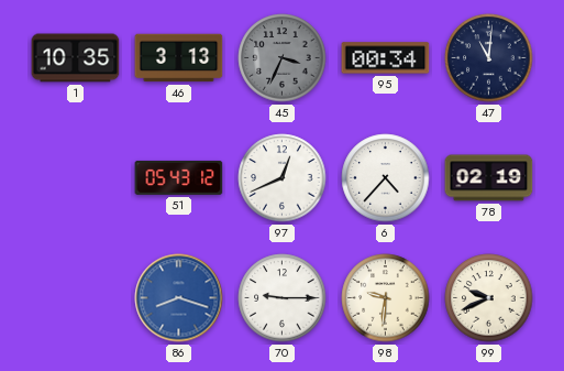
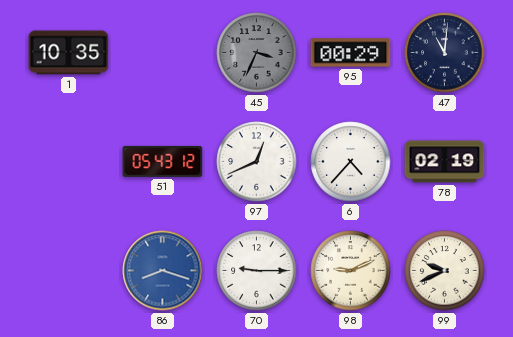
46: 3:13 -> none (179, 58)
95: 00:34 -> 00:29 (351, 53)
98: 9:31 -> 9:11 (351, 271)
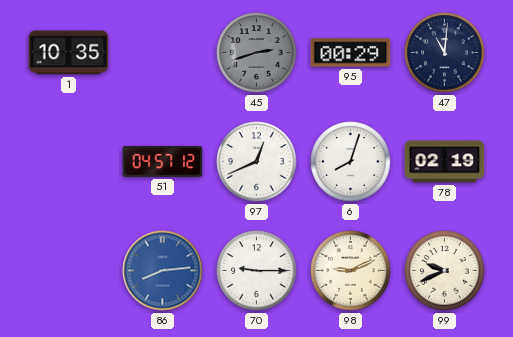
45: 3:34 -> 2:42 (257, 53)
51: 05:43 -> 04:57 (163, 161)
6: 4:37 -> 8:03 (351, 162)
86: 8:18 -> 8:14 (163, 271)
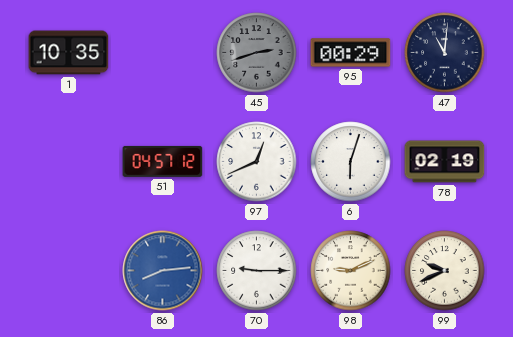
6: 8:03 -> 6:03 (351, 162)
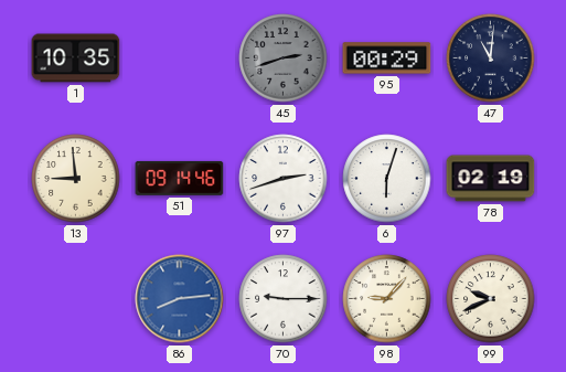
13: none -> 8:59 (76, 179)
51: 04:57 -> 09:14 (180, 178)
97: 12:41 -> 2:42 (284, 179)
98: 9:11 -> 9:07 (387, 299)
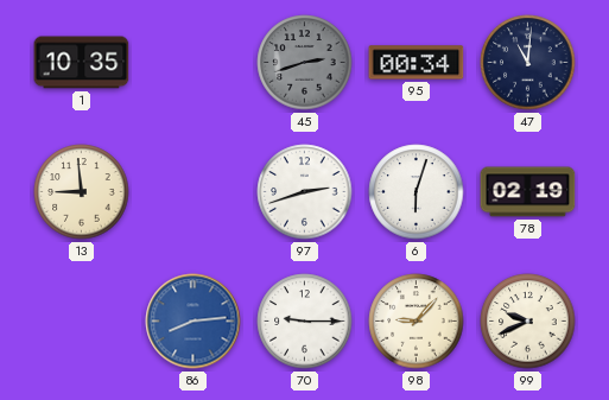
95: 00:29 -> 00:34 (417, 63)
51: 09:14 -> none (180, 178)
